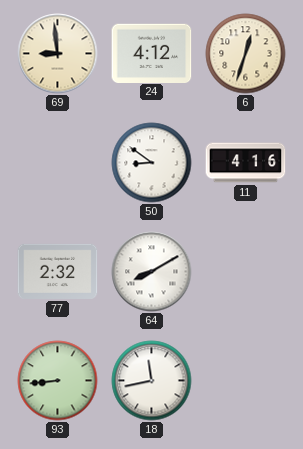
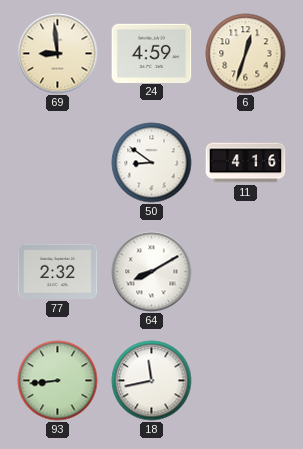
24: 4:12 -> 4:59 (152, 53)
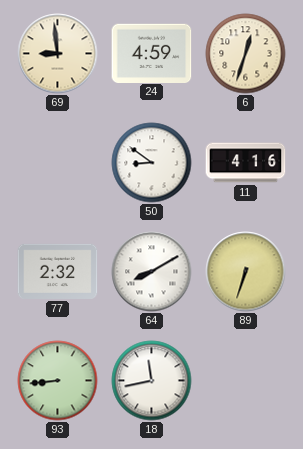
89: none -> 6:33 (246, 272)
